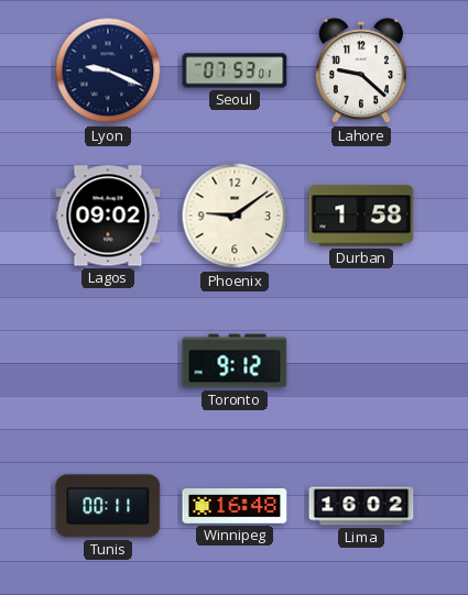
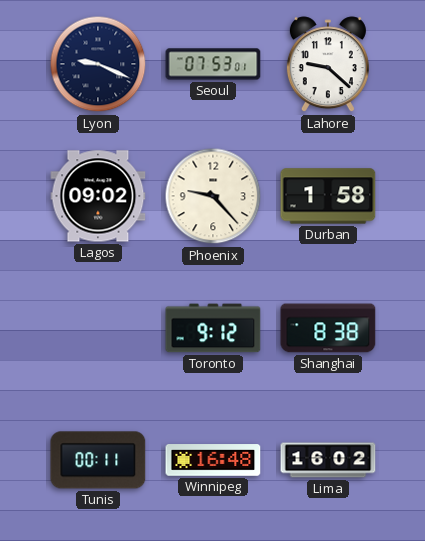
Phoenix: 9:09 -> 9:23 (213, 196)
Shanghai: none -> 8:38 (328, 328)
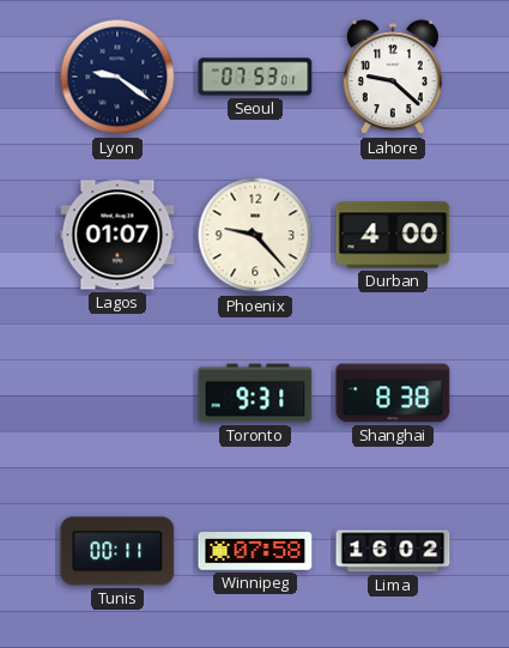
Lyon: 9:19 -> 9:21 (117, 77)
Lagos: 09:02 -> 01:07 (117, 235)
Durban: 1:58 -> 4:00 (393, 235)
Toronto: 9:12 -> 9:31 (255, 393)
Winnipeg: 16:48 -> 07:58 (255, 551)
